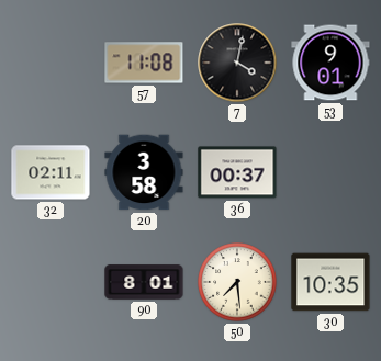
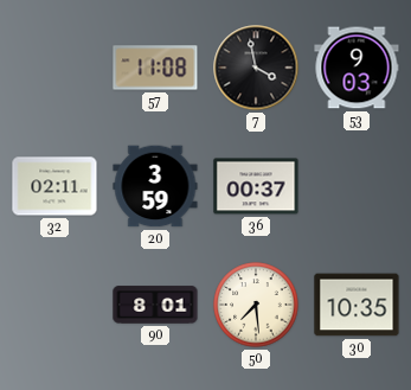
7: 4:02 -> 3:58 (256, 68)
53: 9:01 -> 9:03 (357, 68)
20: 3:58 -> 3:59 (155, 186)
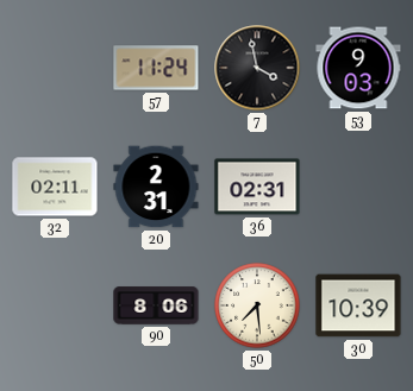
57: 11:08 -> 11:24 (156, 68)
20: 3:59 -> 2:31 (156, 187)
36: 00:37 -> 02:31 (257, 187)
90: 8:01 -> 8:06 (156, 305)
30: 10:35 -> 10:39 (358, 305)
